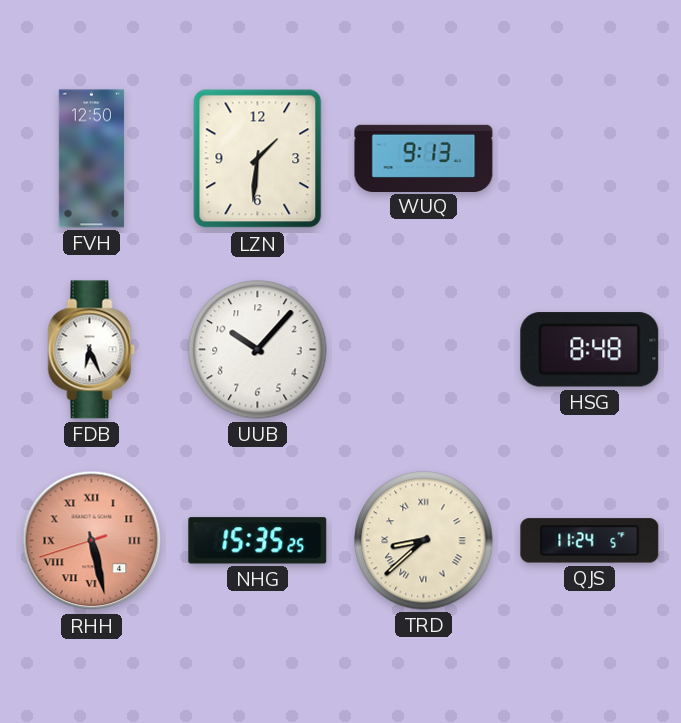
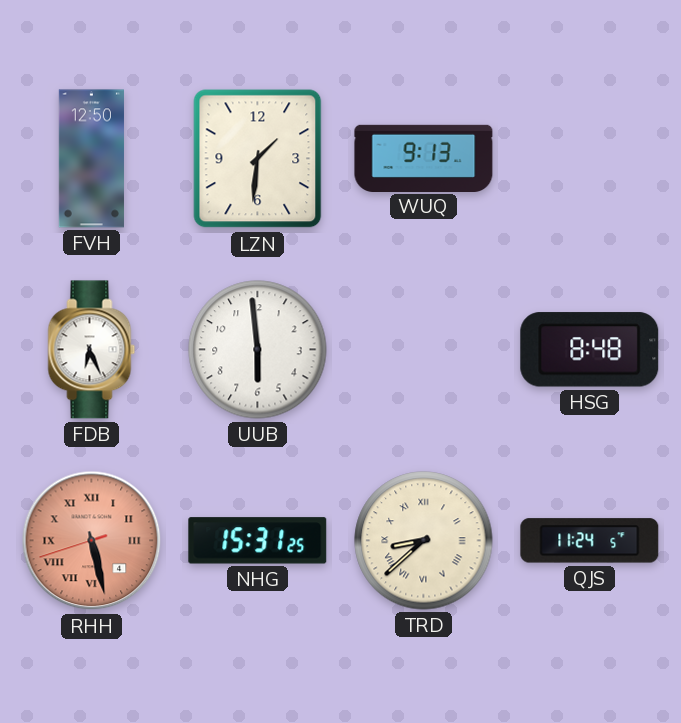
UUB: 10:07 -> 5:59 (258, 350)
NHG: 15:35 -> 15:31 (258, 541)
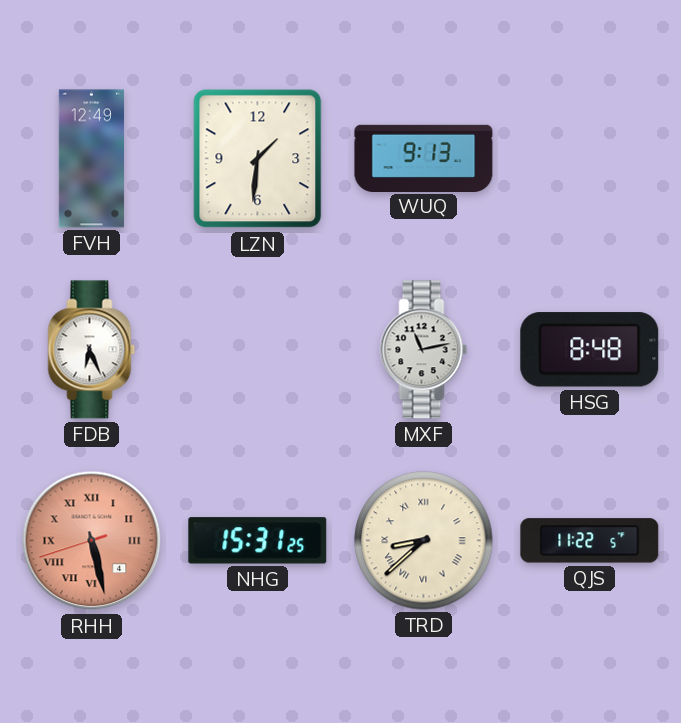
FVH: 12:50 -> 12:49 (91, 159)
UUB: 5:59 -> none (258, 350)
MXF: none -> 11:13 (424, 350)
QJS: 11:24 -> 11:22 (590, 541)
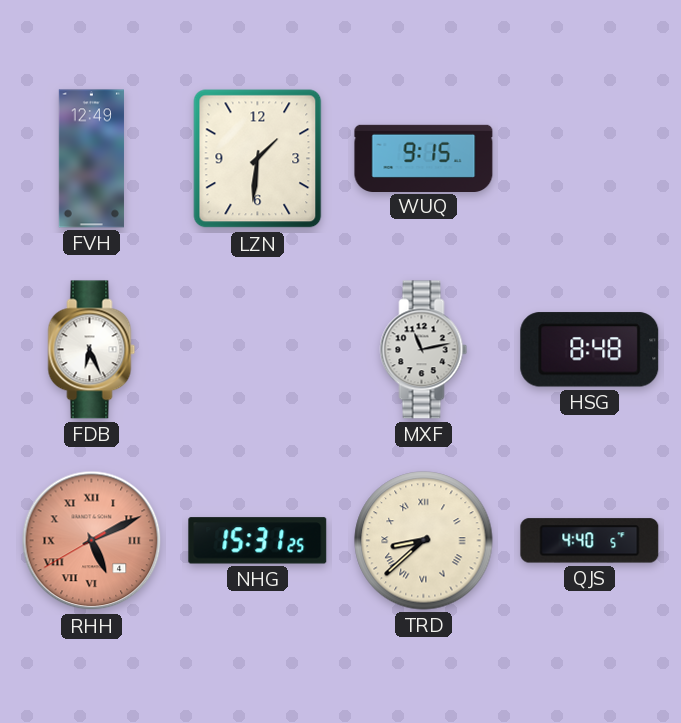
WUQ: 9:13 -> 9:15 (424, 158)
RHH: 5:27 -> 5:10 (92, 541)
QJS: 11:22 -> 4:40 (590, 541)
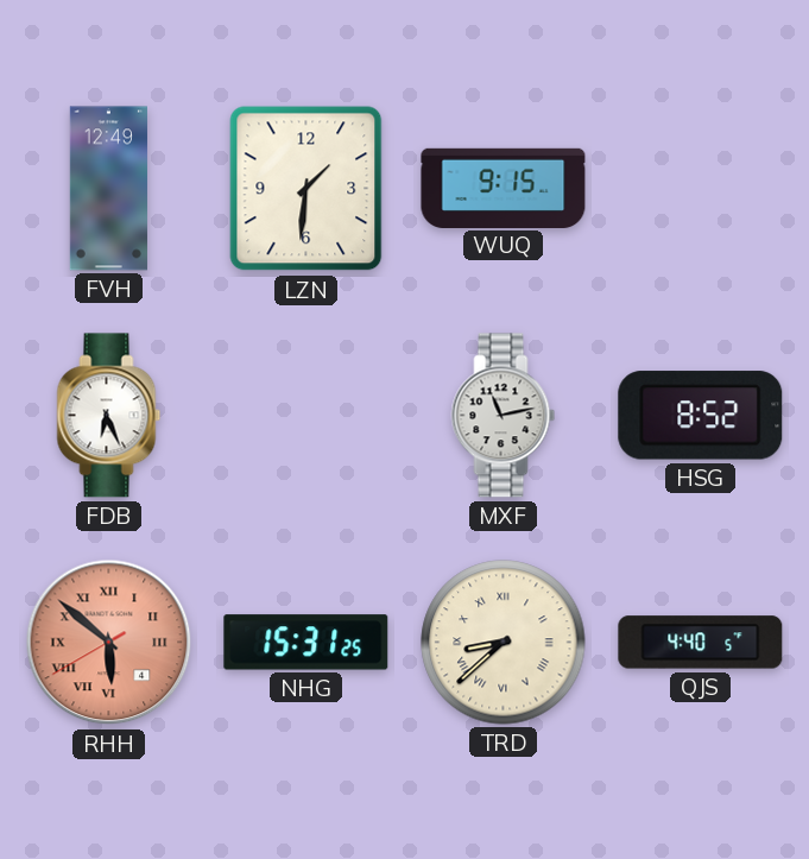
HSG: 8:48 -> 8:52 (701, 416)
RHH: 5:10 -> 5:51 (109, 643)
